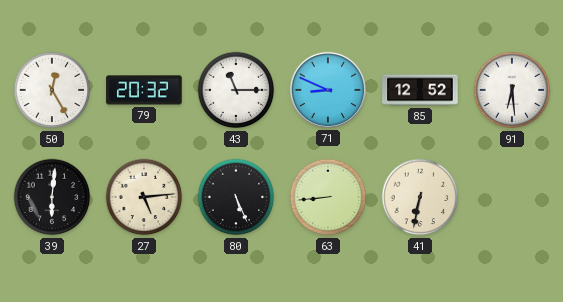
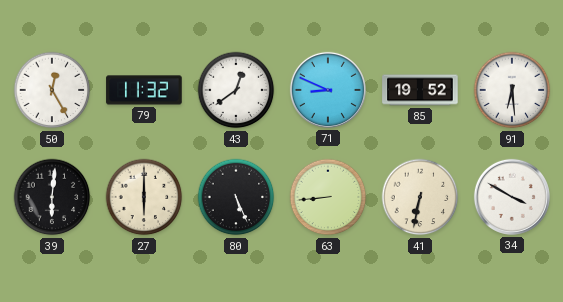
79: 20:32 -> 11:32 (144, 90)
43: 11:15 -> 12:39 (236, 90)
85: 12:52 -> 19:52 (420, 90)
27: 5:14 -> 6:00 (144, 197)
34: none -> 3:50 (512, 197)
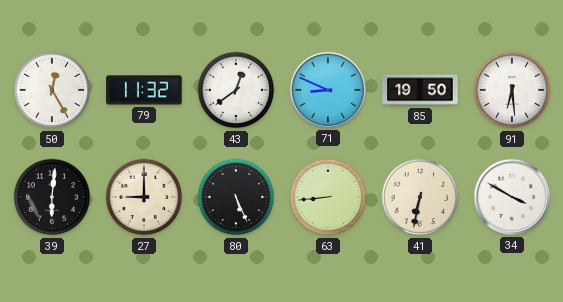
85: 19:52 -> 19:50 (420, 90)
27: 6:00 -> 9:00 (144, 197)
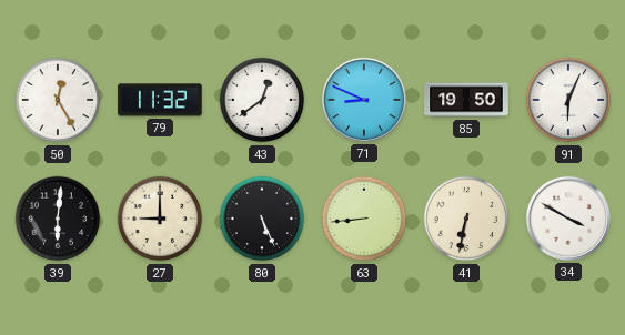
91: 6:29 -> 6:04 (568, 100)
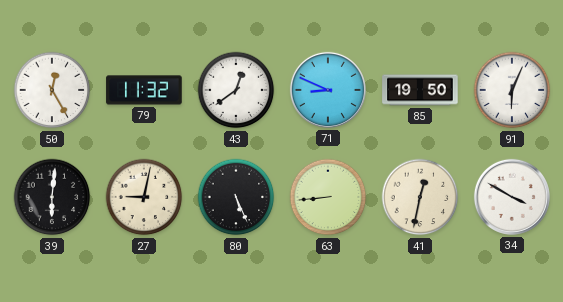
27: 9:00 -> 9:02 (144, 197)
41: 6:32 -> 12:32 (420, 197)
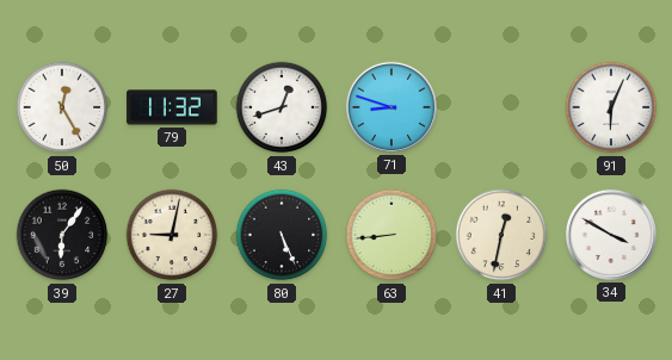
43: 12:39 -> 12:42 (282, 107)
71: 8:49 -> 8:48 (392, 107)
85: 19:50 -> none (420, 90)
39: 6:01 -> 6:06 (62, 235)
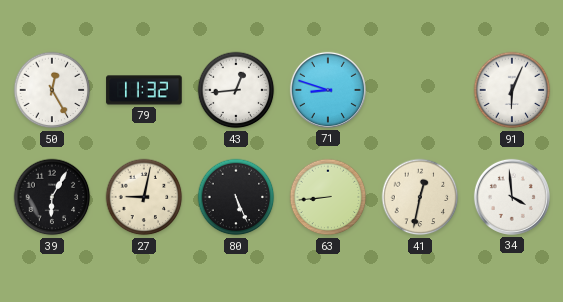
43: 12:42 -> 12:44 (236, 90)
39: 6:06 -> 6:05 (52, 197)
34: 3:50 -> 3:59 (512, 197)
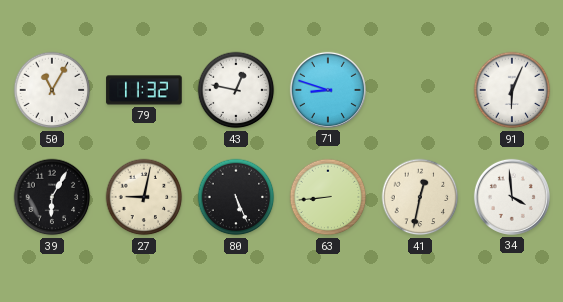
50: 12:25 -> 11:05 (52, 90)
43: 12:44 -> 12:47 (236, 90)
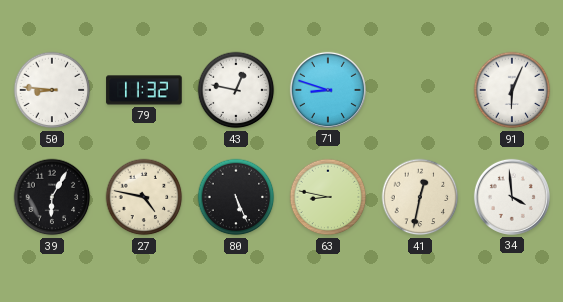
50: 11:05 -> 8:46 (52, 90)
27: 9:02 -> 4:47 (144, 197)
63: 8:44 -> 8:47 (328, 197)
